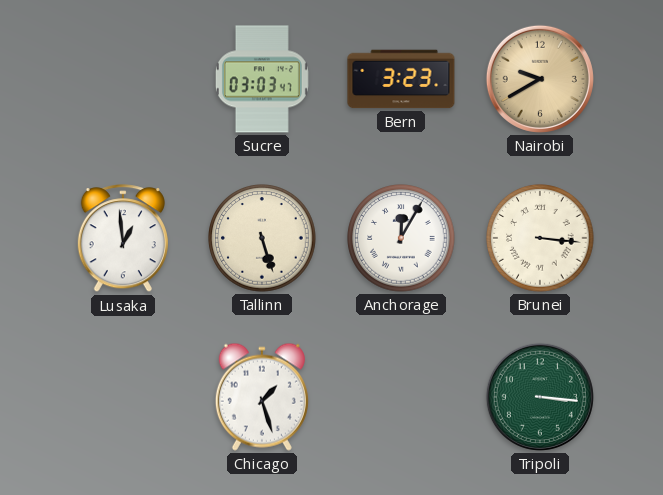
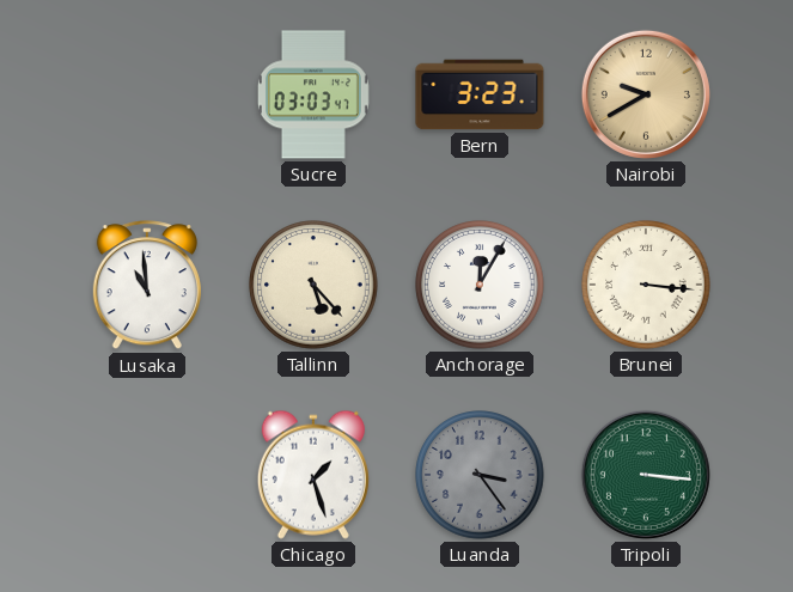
Lusaka: 12:59 -> 10:59 (147, 286)
Tallinn: 5:27 -> 5:23 (313, 285)
Luanda: none -> 3:24 (480, 475)
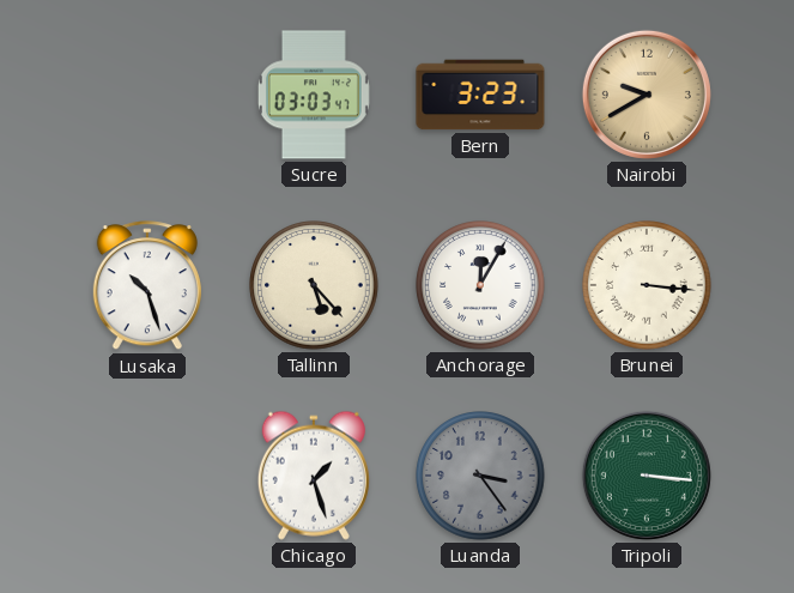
Lusaka: 10:59 -> 10:27 (147, 286)
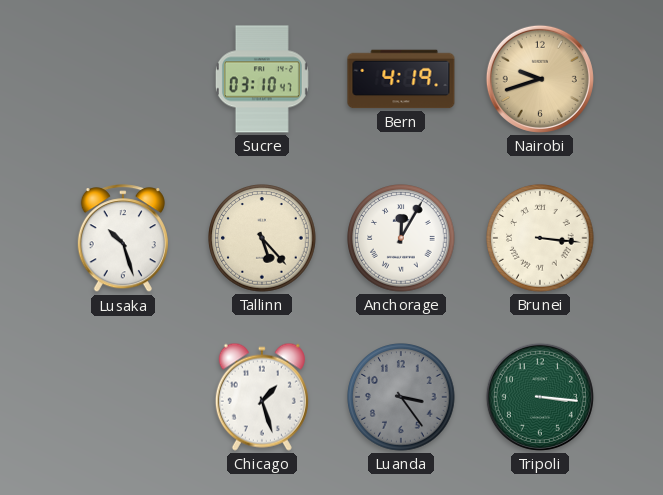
Sucre: 03:03 -> 03:10 (262, 79)
Bern: 3:23 -> 4:19 (401, 79)
Nairobi: 9:40 -> 9:42 (540, 79)
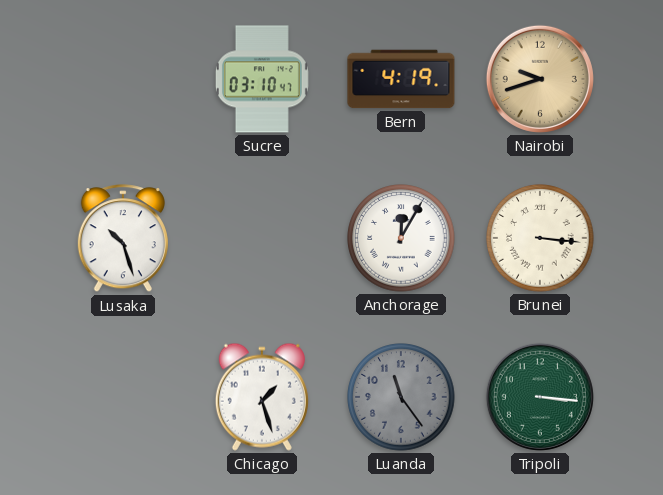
Tallinn: 5:23 -> none (262, 238)
Luanda: 3:24 -> 11:24 (401, 397)
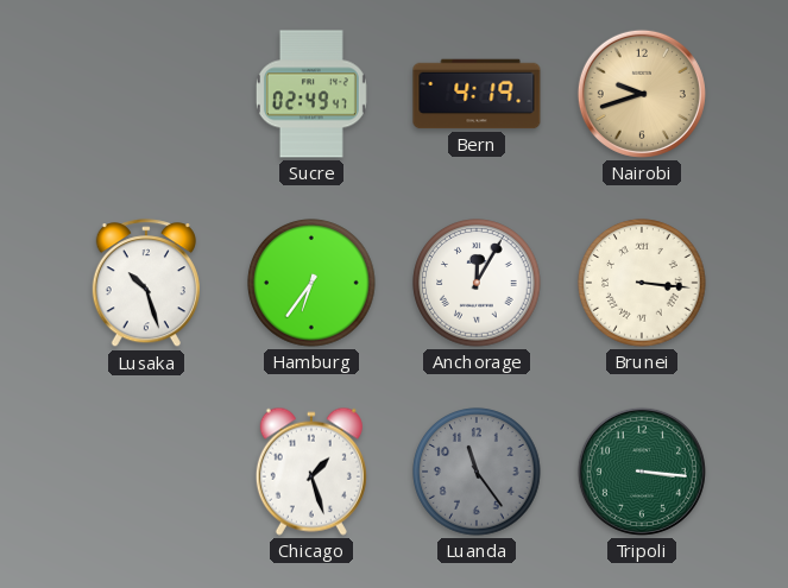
Sucre: 03:10 -> 02:49 (311, 94)
Hamburg: none -> 6:36 (311, 283)
